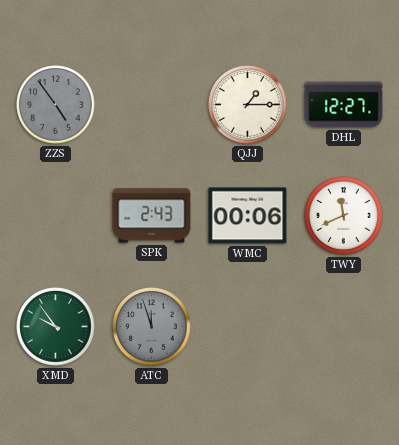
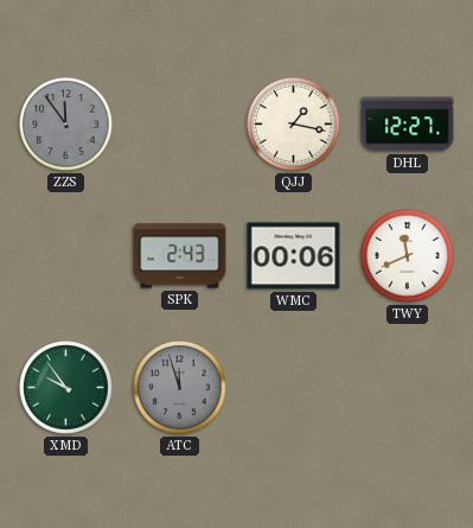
ZZS: 4:54 -> 11:54 (66, 125)
QJJ: 1:15 -> 1:17 (294, 125)
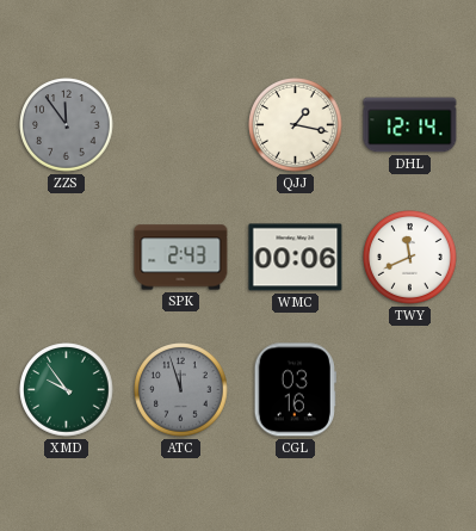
DHL: 12:27 -> 12:14 (410, 125)
CGL: none -> 03:16 (295, 390)
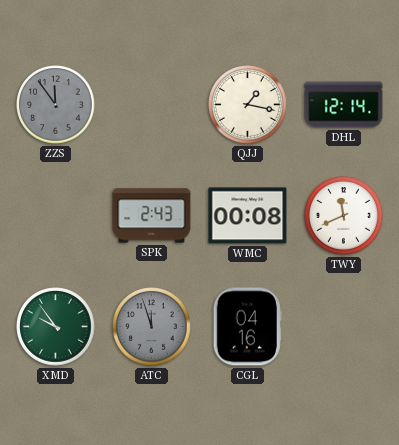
WMC: 00:06 -> 00:08 (248, 216)
CGL: 03:16 -> 04:16 (247, 327)
